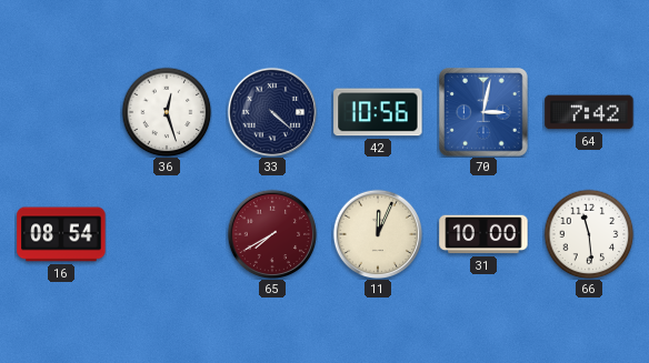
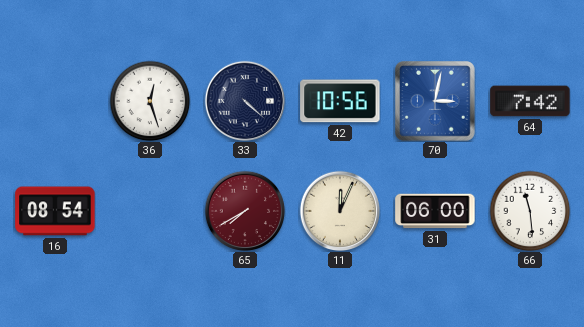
31: 10:00 -> 06:00 (435, 211)
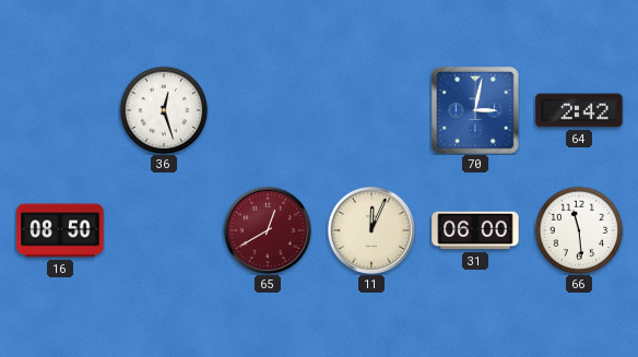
33: 4:22 -> none (245, 101)
42: 10:56 -> none (340, 101)
64: 7:42 -> 2:42 (579, 110)
16: 08:54 -> 08:50 (60, 230)
65: 7:40 -> 12:40 (268, 230)
